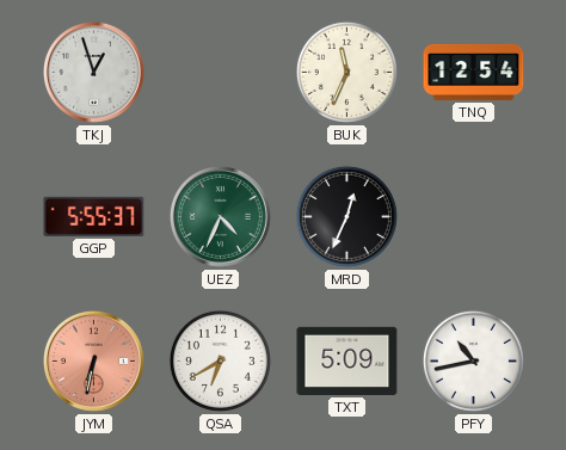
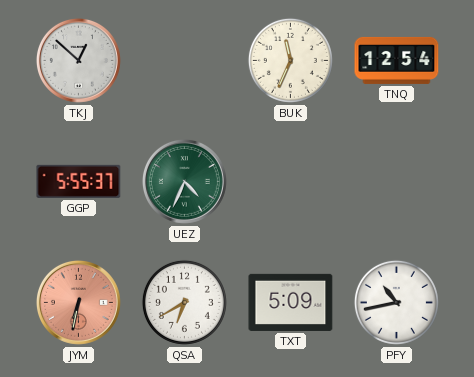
TKJ: 12:57 -> 12:52 (78, 60)
MRD: 12:34 -> none (346, 216)
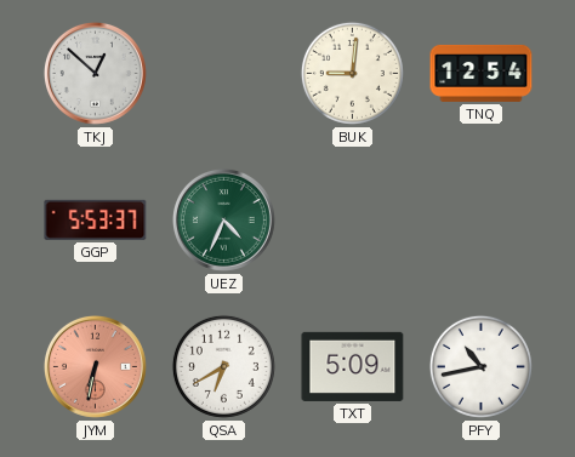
BUK: 11:34 -> 9:01 (352, 73)
GGP: 5:55 -> 5:53 (96, 219)
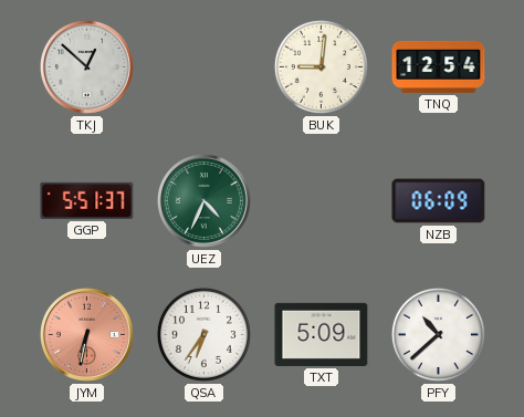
GGP: 5:53 -> 5:51 (87, 200)
NZB: none -> 06:09 (439, 201)
QSA: 6:40 -> 6:36 (203, 334)
PFY: 10:43 -> 10:38 (438, 334)
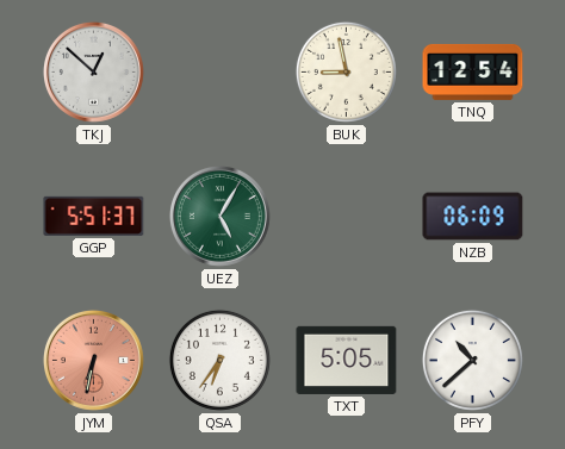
BUK: 9:01 -> 8:58 (346, 71)
UEZ: 4:34 -> 5:05 (219, 216)
TXT: 5:09 -> 5:05 (347, 360)
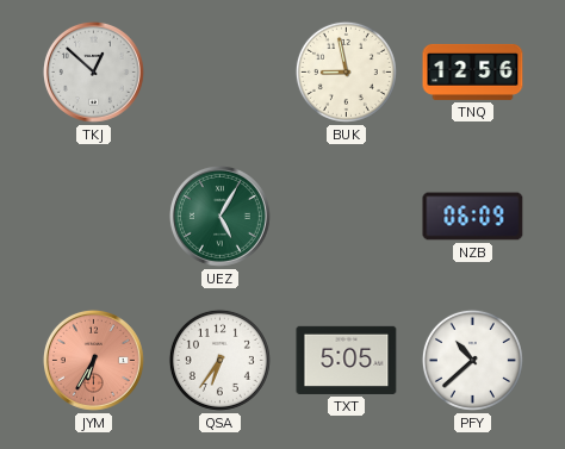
TNQ: 12:54 -> 12:56 (473, 71)
GGP: 5:51 -> none (94, 216)
JYM: 6:32 -> 6:35 (93, 360)
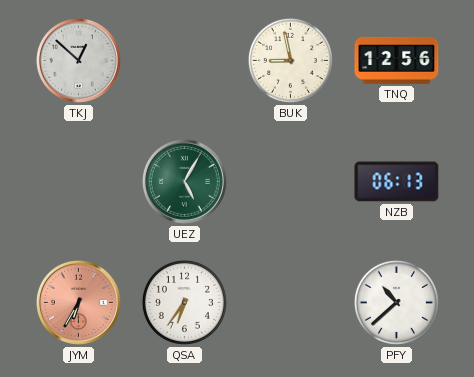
NZB: 06:09 -> 06:13 (397, 182)
TXT: 5:05 -> none (347, 360)
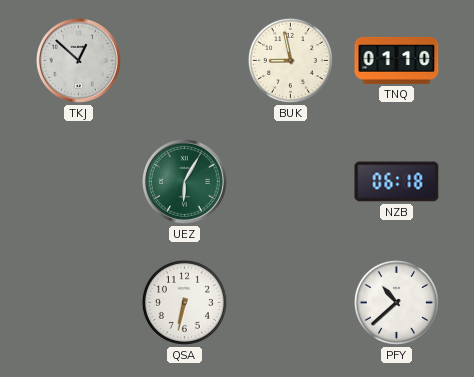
TNQ: 12:56 -> 01:10 (397, 60)
UEZ: 5:05 -> 6:05 (184, 181)
NZB: 06:13 -> 06:18 (397, 182)
JYM: 6:35 -> none (78, 302)
QSA: 6:36 -> 6:32 (184, 302)
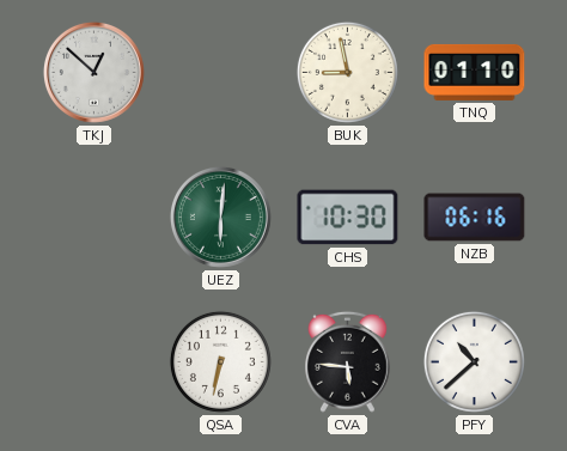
UEZ: 6:05 -> 6:01 (220, 217)
CHS: none -> 10:30 (348, 218)
NZB: 06:18 -> 06:16 (475, 218)
CVA: none -> 5:46 (348, 361)
